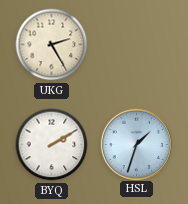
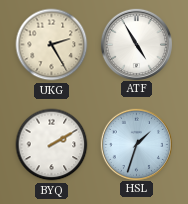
ATF: none -> 4:55 (136, 44)
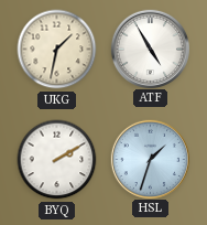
UKG: 2:25 -> 1:32 (57, 50)
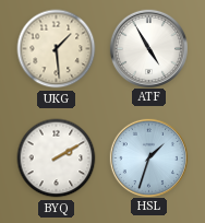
UKG: 1:32 -> 1:29 (57, 49)
